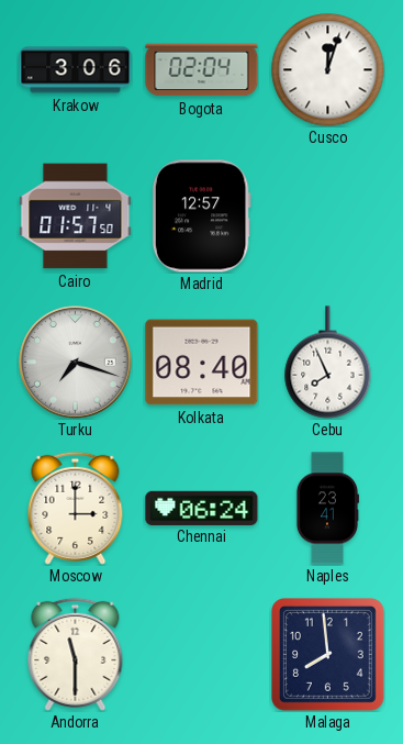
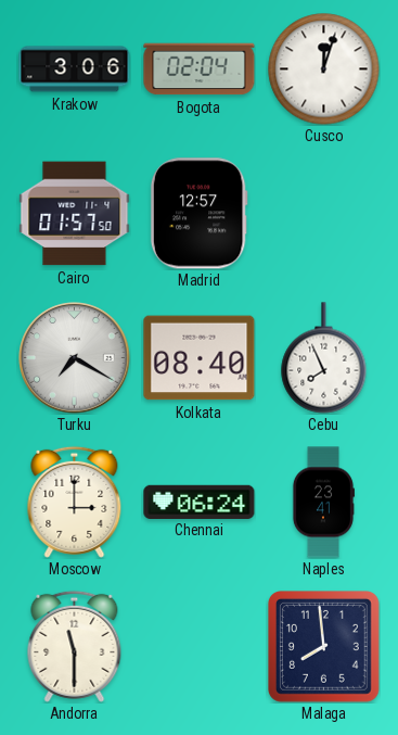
Turku: 7:18 -> 7:20 (75, 358)
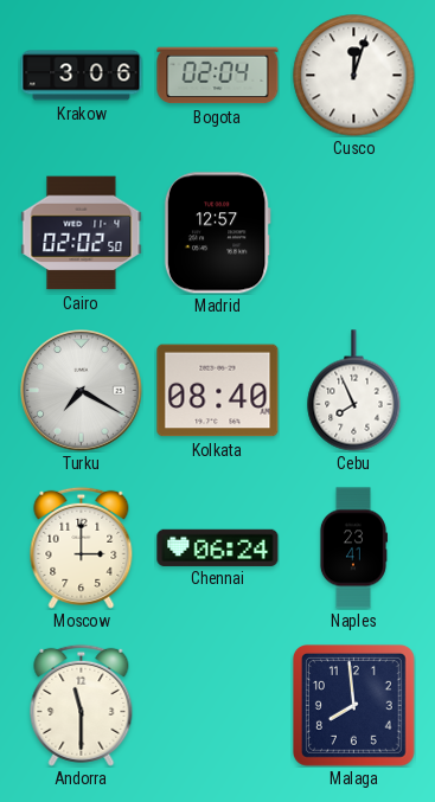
Cairo: 01:57 -> 02:02 (82, 233)
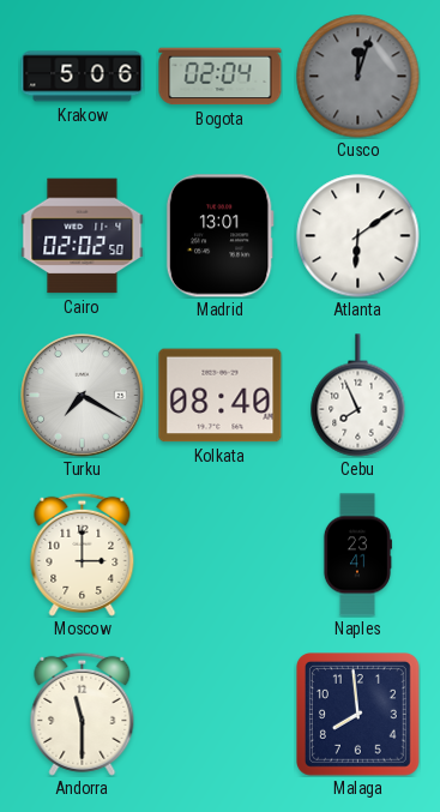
Krakow: 3:06 -> 5:06 (83, 77)
Cusco dial: white -> grey (358, 77)
Madrid: 12:57 -> 13:01 (219, 236)
Atlanta: none -> 6:09 (358, 236)
Chennai: 06:24 -> none (218, 547)
